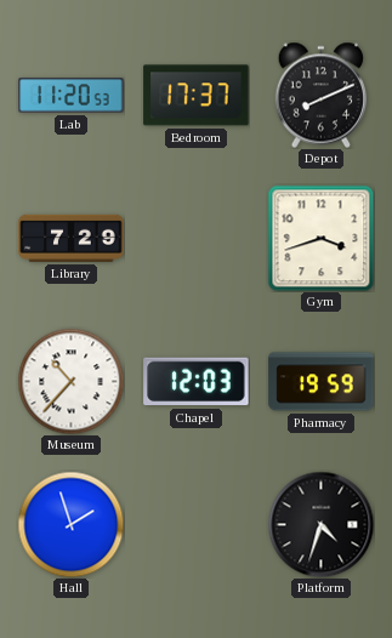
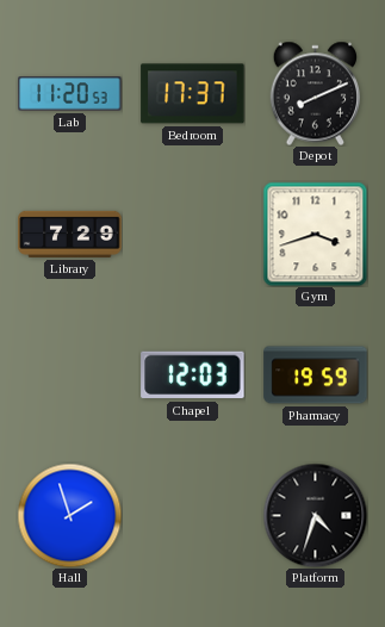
Museum: 10:37 -> none (70, 381)
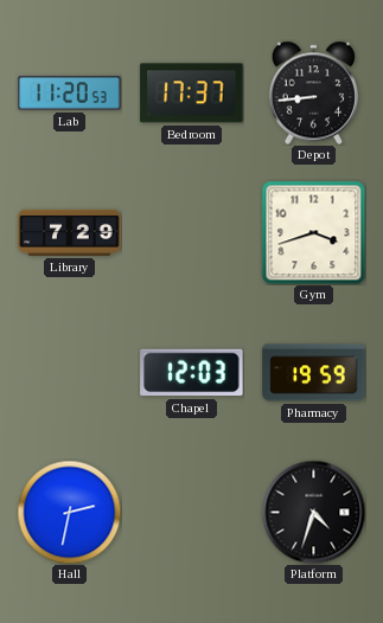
Depot: 8:11 -> 8:44 (313, 92)
Hall: 1:57 -> 2:32 (69, 512)
